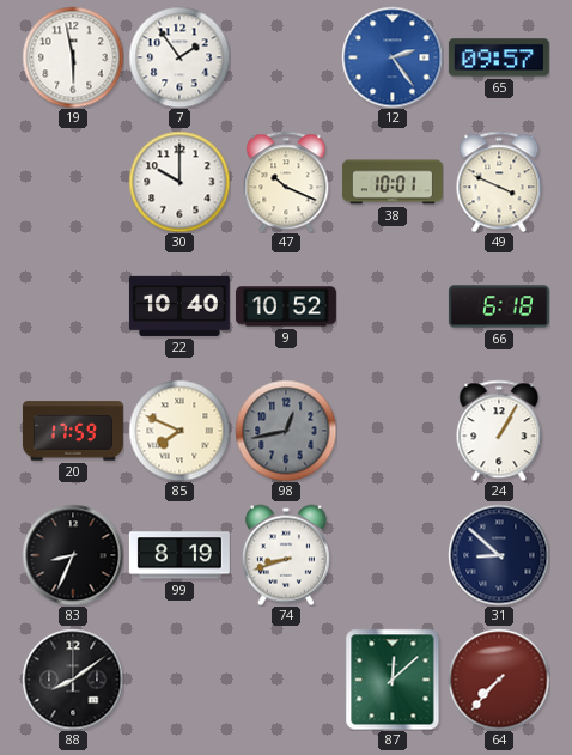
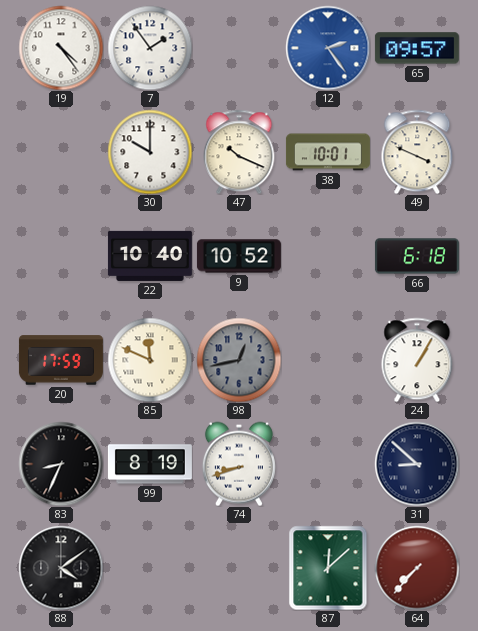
19: 5:58 -> 4:24 (61, 48)
85: 7:49 -> 11:49 (150, 360)
88: 8:09 -> 4:09 (61, 568)
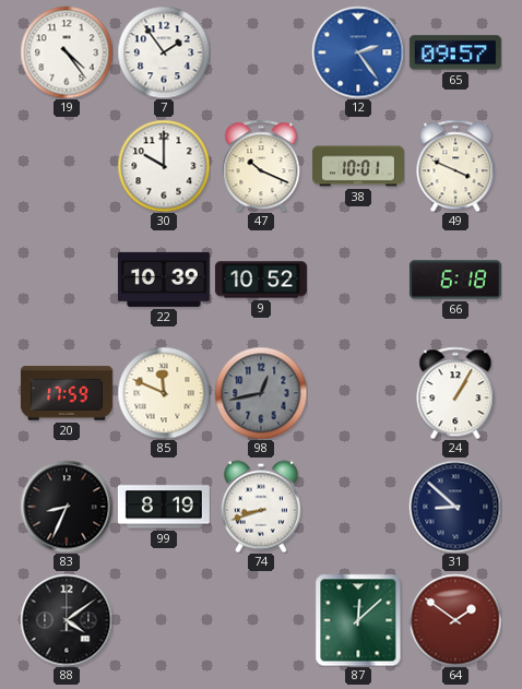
22: 10:40 -> 10:39 (164, 280)
64: 7:37 -> 1:51 (455, 620)
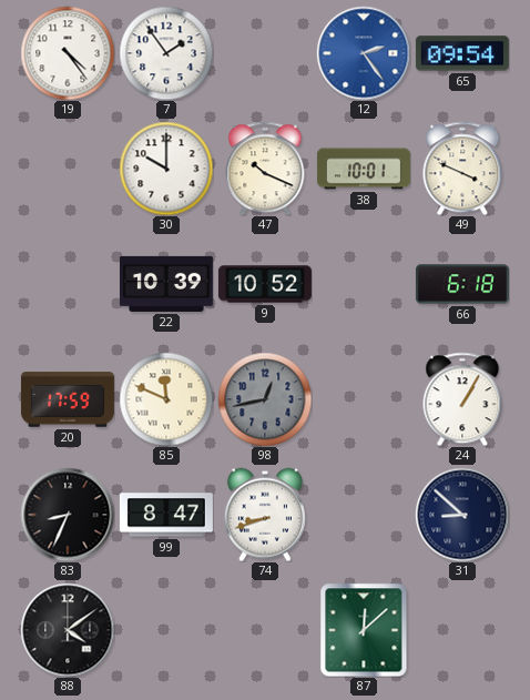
65: 09:57 -> 09:54 (462, 53)
99: 8:19 -> 8:47 (166, 515)
64: 1:51 -> none (455, 620)
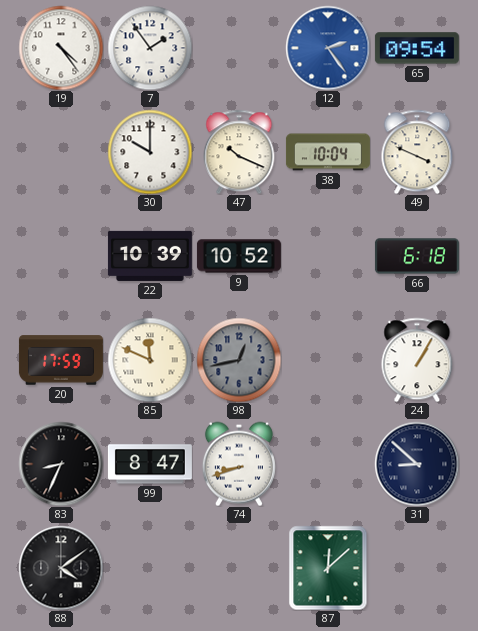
38: 10:01 -> 10:04 (328, 152)
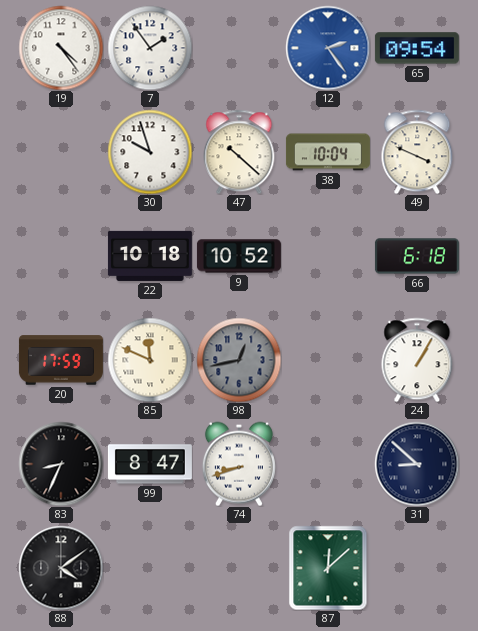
30: 10:00 -> 9:57 (150, 152)
47: 10:19 -> 10:22 (239, 152)
22: 10:39 -> 10:18 (150, 256)
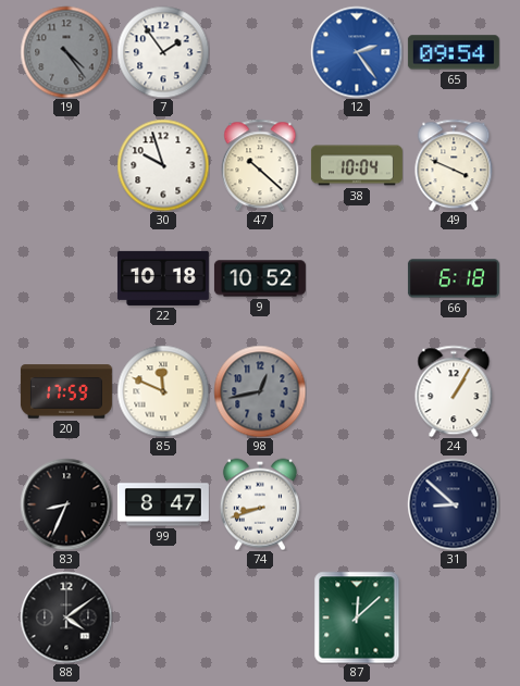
19 dial: white -> grey (66, 52)
